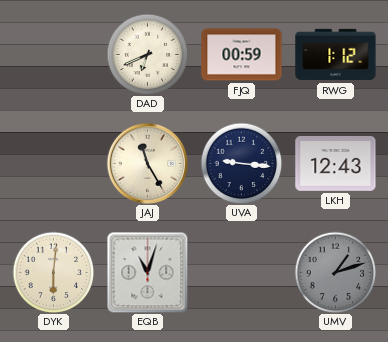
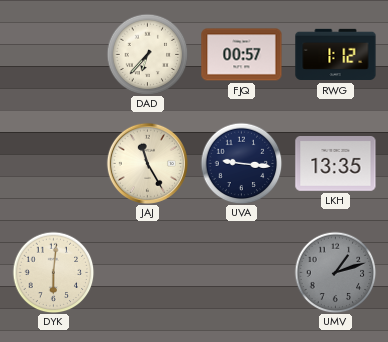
DAD: 6:41 -> 6:37 (147, 54)
FJQ: 00:59 -> 00:57 (242, 55)
LKH: 12:43 -> 13:35 (336, 164)
EQB: 11:03 -> none (147, 272)
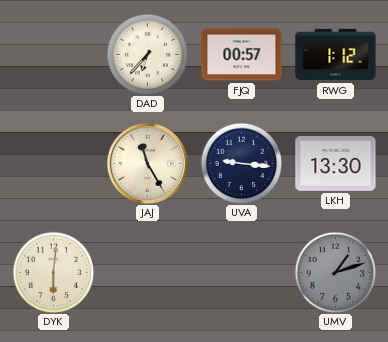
LKH: 13:35 -> 13:30 (336, 164)
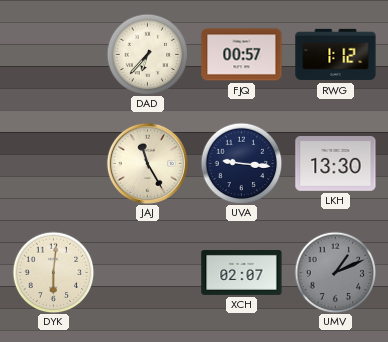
XCH: none -> 02:07 (242, 272)
UMV: 1:12 -> 1:11 (335, 272)
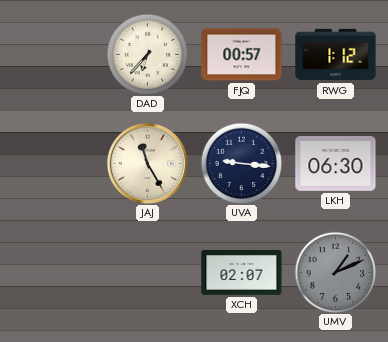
LKH: 13:30 -> 06:30 (336, 164)
DYK: 6:01 -> none (53, 272)
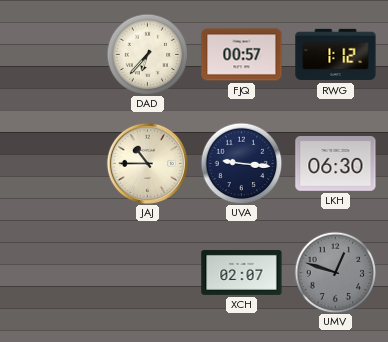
JAJ: 11:25 -> 10:45 (147, 163)
UMV: 1:11 -> 12:48 (335, 272)
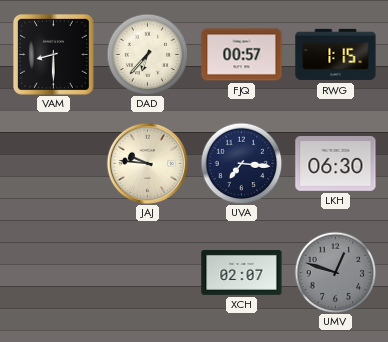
VAM: none -> 8:30 (53, 54)
RWG: 1:12 -> 1:15 (336, 55)
JAJ: 10:45 -> 9:46 (147, 163)
UVA: 9:16 -> 7:16 (241, 163)
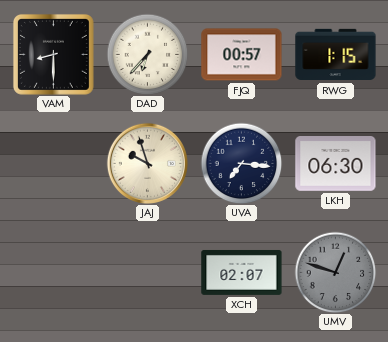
JAJ: 9:46 -> 9:57 (147, 163)
